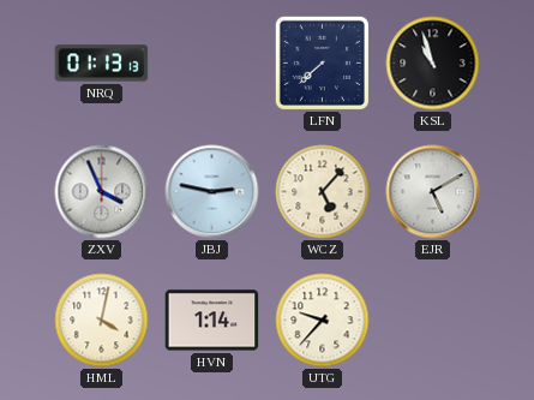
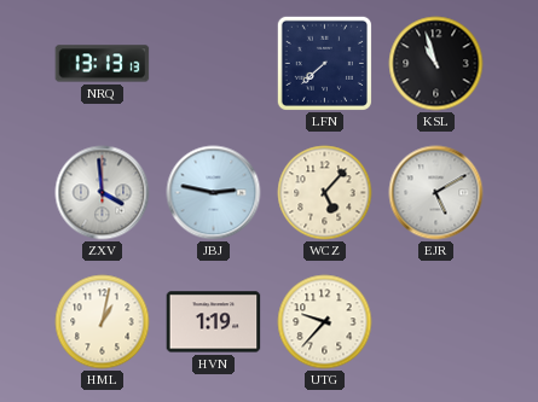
NRQ: 01:13 -> 13:13 (103, 64)
ZXV: 3:56 -> 3:59 (103, 193)
HML: 4:02 -> 1:02 (103, 322)
HVN: 1:14 -> 1:19 (214, 322)
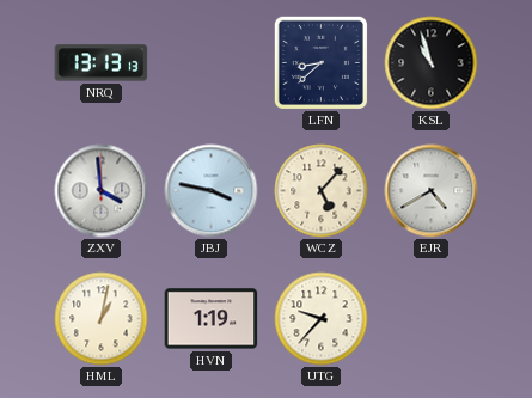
LFN: 7:38 -> 8:38 (320, 62)
JBJ: 2:47 -> 3:47 (212, 191)
EJR: 5:10 -> 4:40 (432, 191)
